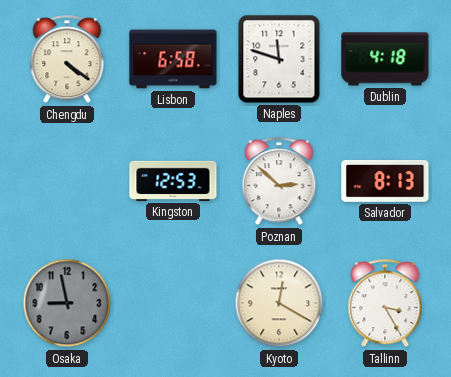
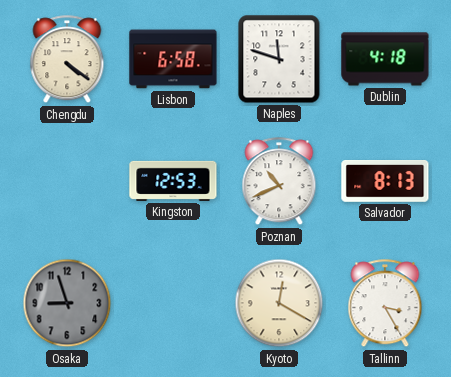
Poznan: 2:52 -> 10:41 (279, 182)
Osaka: 8:58 -> 8:57 (67, 303)
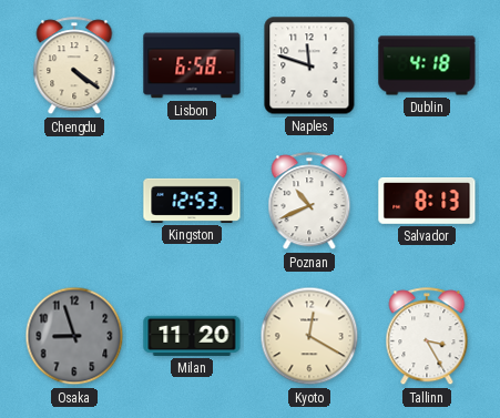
Milan: none -> 11:20 (192, 336)
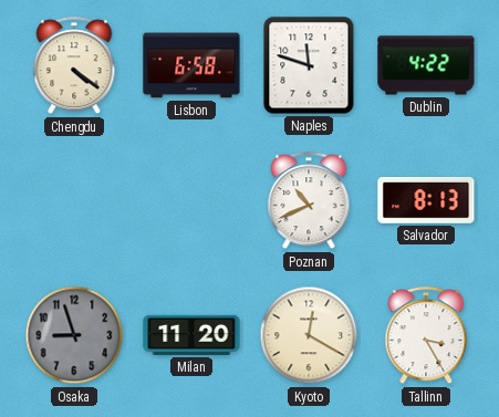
Dublin: 4:18 -> 4:22 (426, 65)
Kingston: 12:53 -> none (192, 201)
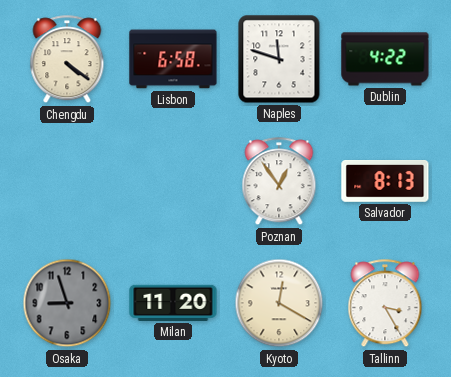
Poznan: 10:41 -> 12:54 (279, 182)
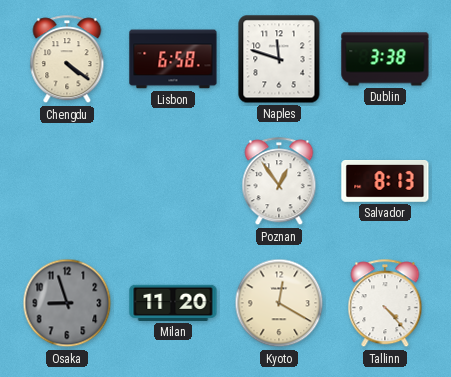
Dublin: 4:22 -> 3:38 (385, 59)
Tallinn: 3:25 -> 4:23 (385, 304)
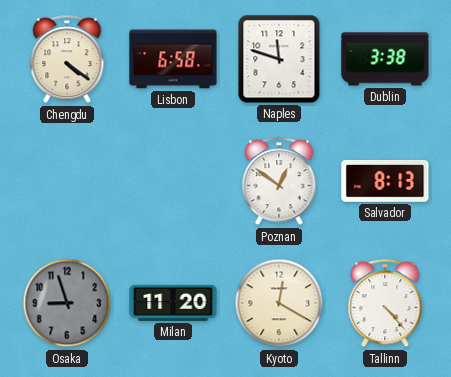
Poznan: 12:54 -> 12:51 (279, 182)
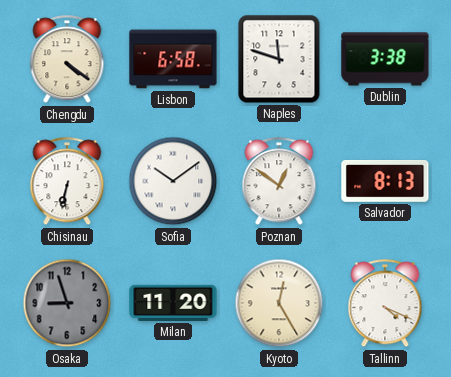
Chisinau: none -> 6:32 (67, 182)
Sofia: none -> 10:09 (173, 181)
Kyoto: 12:20 -> 12:25 (279, 303)
Tallinn: 4:23 -> 4:19 (385, 304)
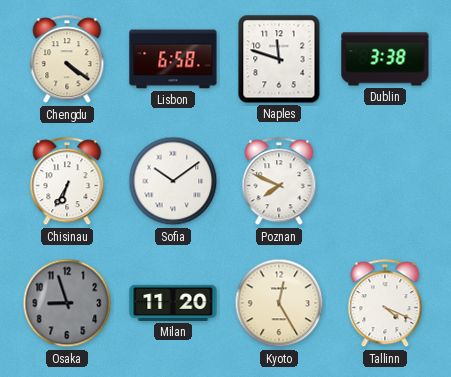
Chisinau: 6:32 -> 6:35 (67, 182)
Poznan: 12:51 -> 7:49 (279, 182)
Salvador: 8:13 -> none (385, 182)
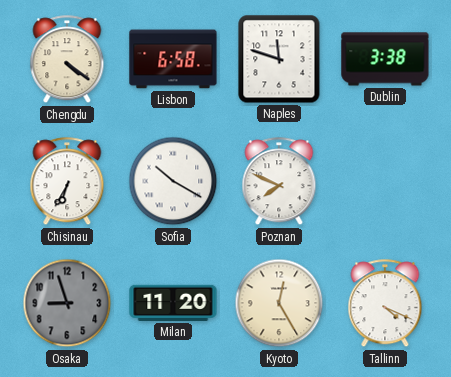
Sofia: 10:09 -> 10:20 (173, 181)
